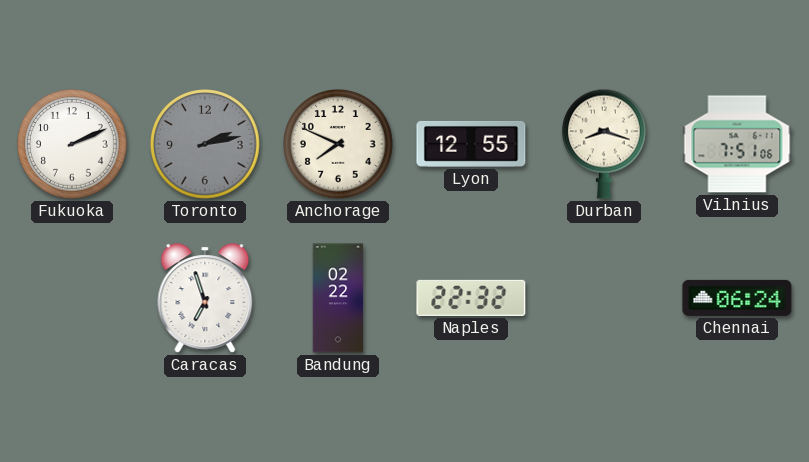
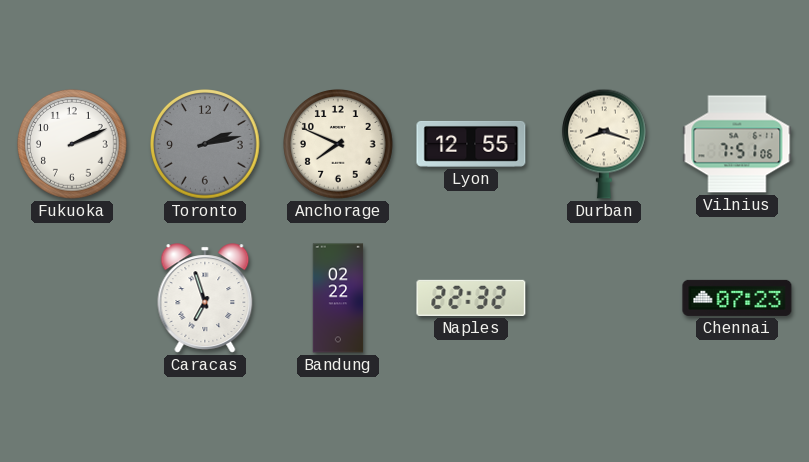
Chennai: 06:24 -> 07:23 (737, 298)
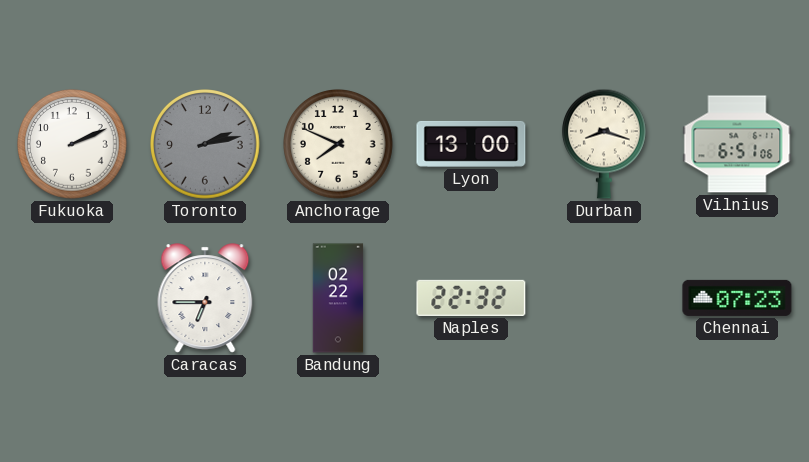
Lyon: 12:55 -> 13:00 (471, 144)
Vilnius: 7:51 -> 6:51 (737, 144)
Caracas: 6:57 -> 6:45 (205, 298)
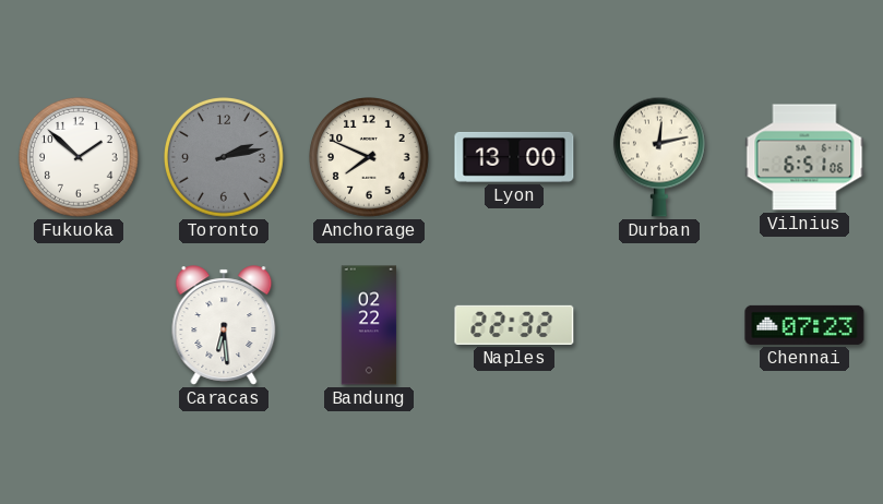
Fukuoka: 2:11 -> 1:52 (80, 158)
Durban: 8:18 -> 12:13 (659, 157)
Caracas: 6:45 -> 6:29 (224, 325)
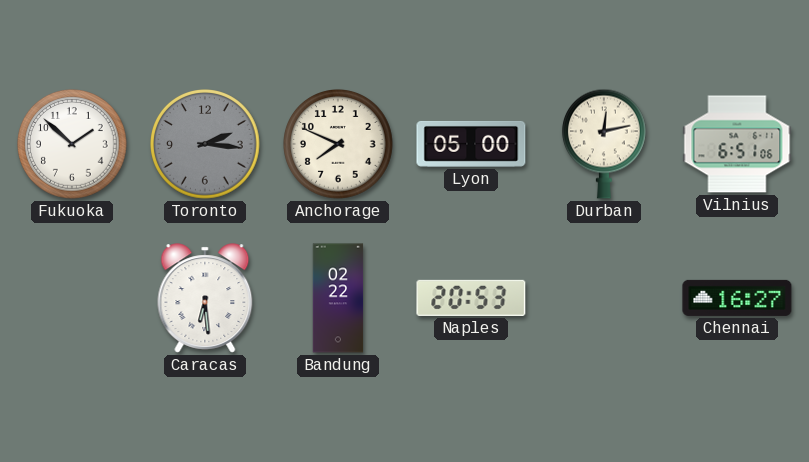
Toronto: 2:13 -> 2:16 (206, 145)
Lyon: 13:00 -> 05:00 (471, 144)
Naples: 22:32 -> 20:53 (471, 298)
Chennai: 07:23 -> 16:27 (737, 298)
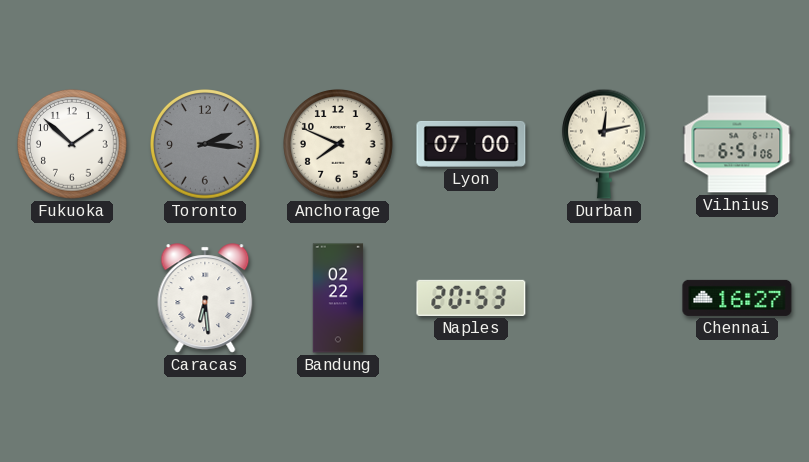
Lyon: 05:00 -> 07:00 (471, 144)
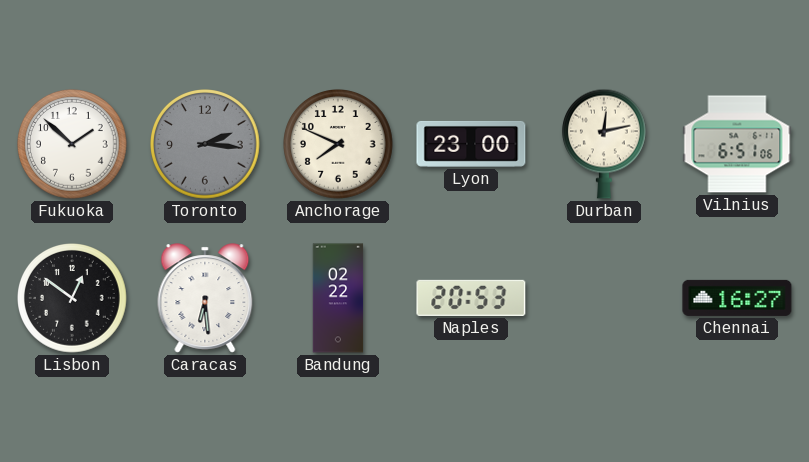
Lyon: 07:00 -> 23:00 (471, 144)
Lisbon: none -> 12:51 (73, 299)
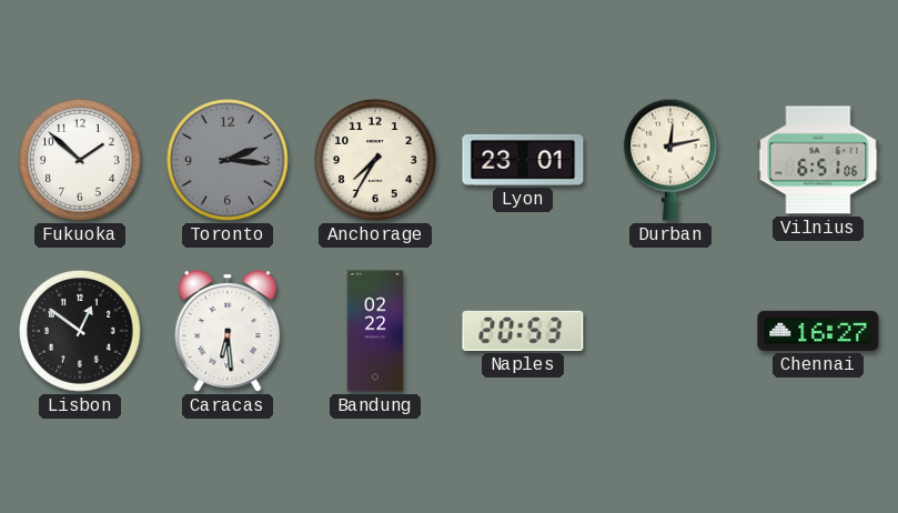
Anchorage: 7:49 -> 7:35 (376, 161)
Lyon: 23:00 -> 23:01 (523, 160)
